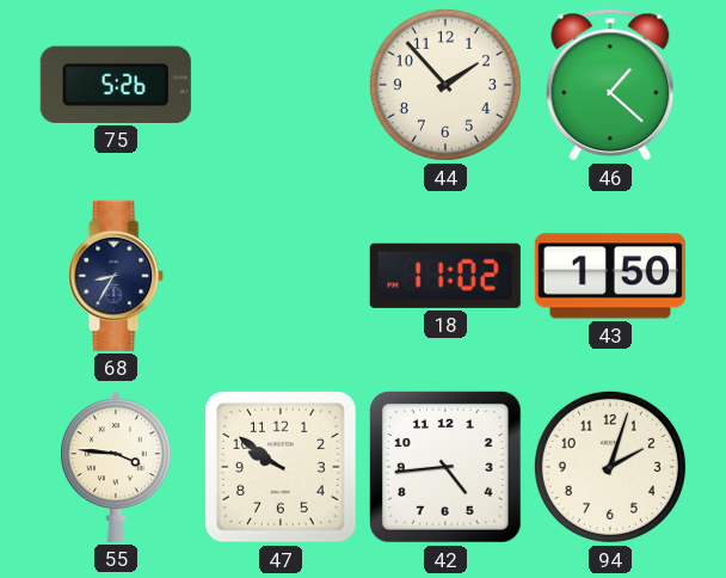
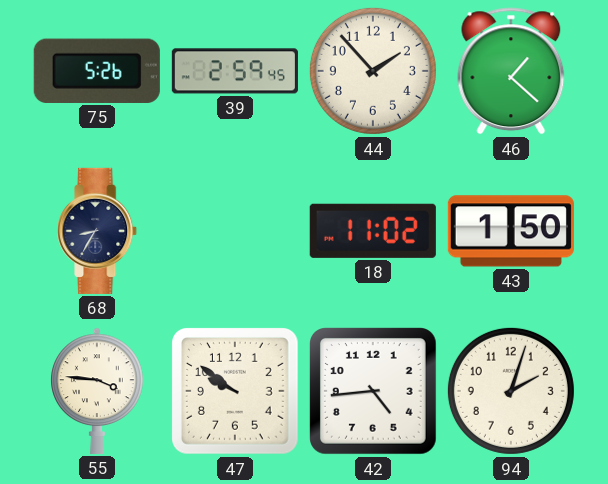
39: none -> 2:59 (235, 71)
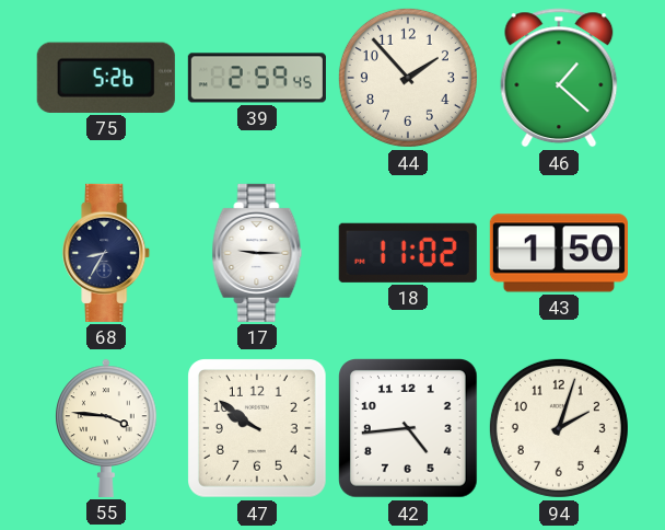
17: none -> 9:15 (257, 253)
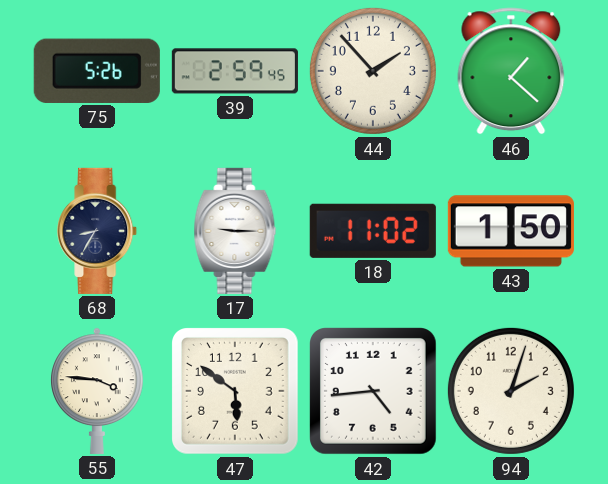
47: 9:51 -> 5:51 (236, 392)
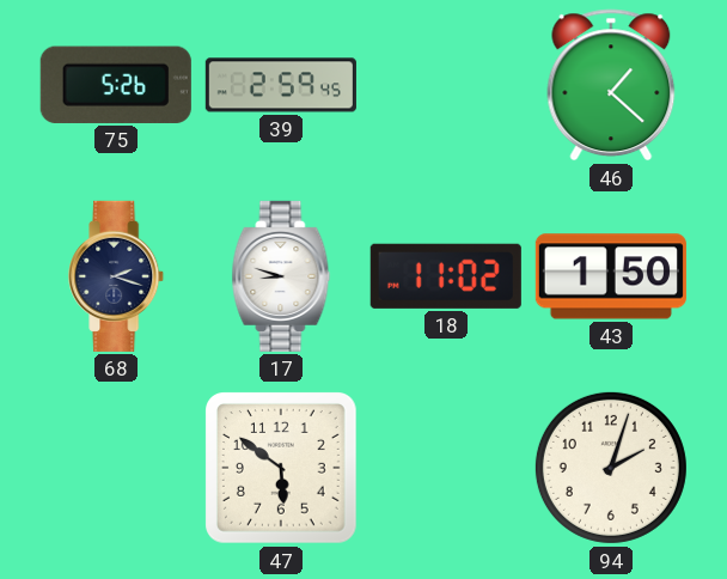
44: 1:53 -> none (373, 71)
68: 8:35 -> 2:18 (117, 276)
17: 9:15 -> 8:48 (281, 276)
55: 3:46 -> none (98, 391)
42: 4:44 -> none (374, 392)
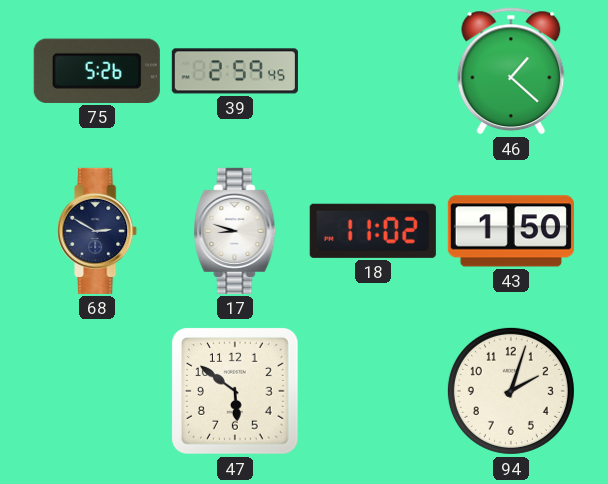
68: 2:18 -> 2:50 (98, 231)
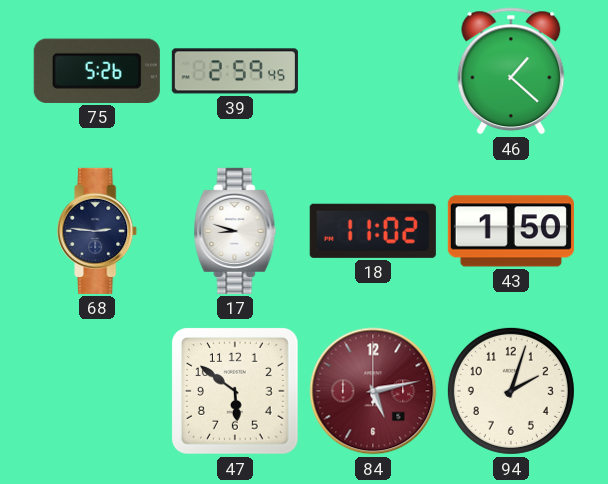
68: 2:50 -> 2:46 (98, 231)
84: none -> 5:13 (373, 391)
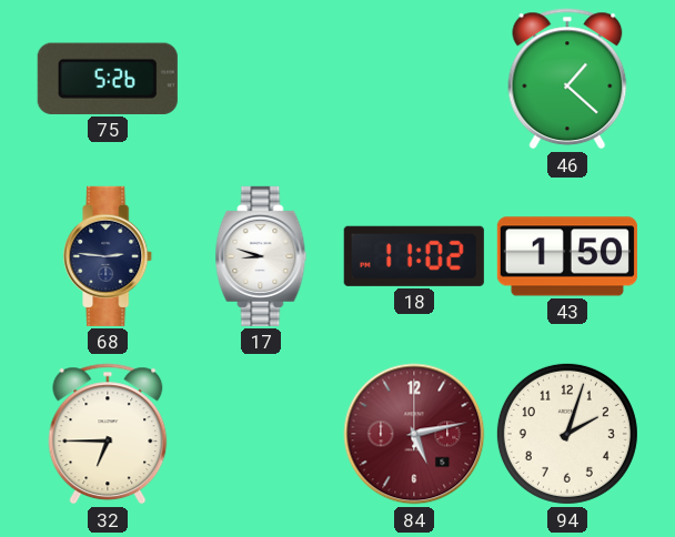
39: 2:59 -> none (235, 71)
32: none -> 6:45 (108, 434)
47: 5:51 -> none (236, 392)
